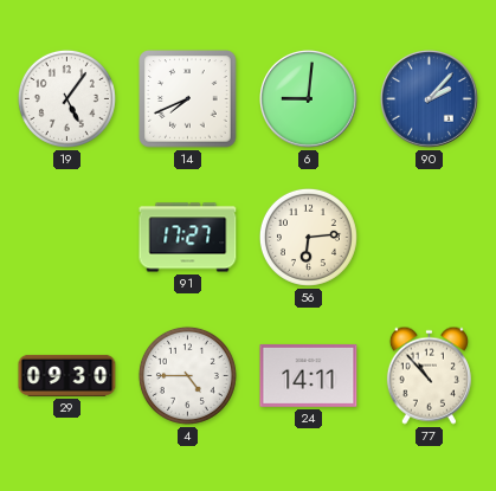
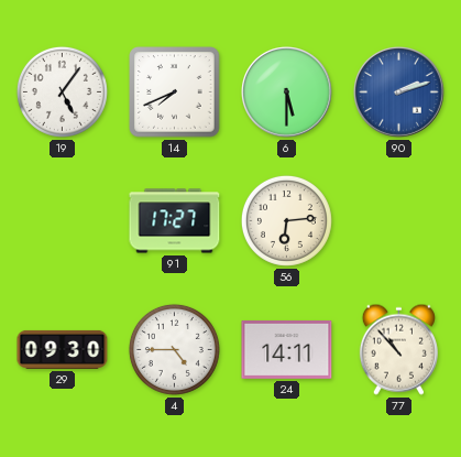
6: 9:01 -> 5:30 (287, 93)
90: 2:07 -> 2:12 (399, 93)
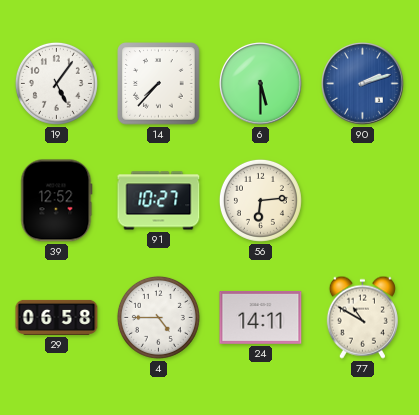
14: 7:41 -> 7:37 (159, 84)
39: none -> 12:52 (57, 201)
91: 17:27 -> 10:27 (159, 201)
29: 09:30 -> 06:58 (57, 317)
77: 10:53 -> 10:50 (362, 317)
